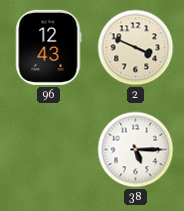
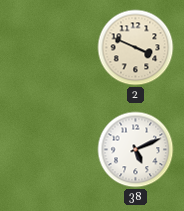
96: 12:43 -> none (49, 47)
38: 5:15 -> 5:11 (136, 150)
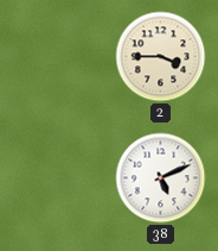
2: 3:49 -> 3:45 (161, 57)
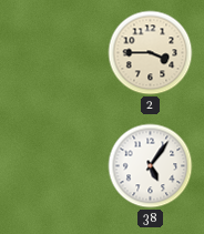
38: 5:11 -> 5:06 (151, 166)
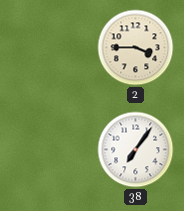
38: 5:06 -> 7:06 (136, 150)
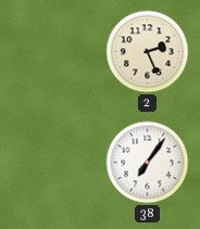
2: 3:45 -> 2:26 (148, 52)
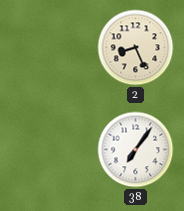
2: 2:26 -> 8:26 (136, 48)
